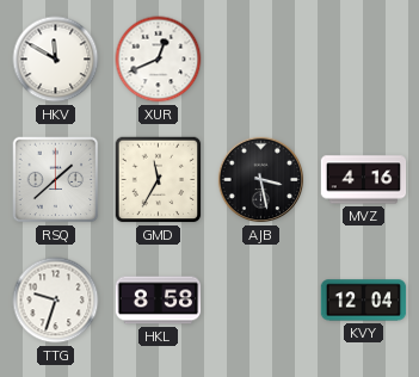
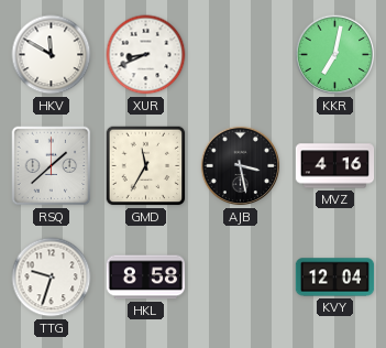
XUR: 12:41 -> 8:41 (146, 55)
KKR: none -> 7:02 (335, 55)
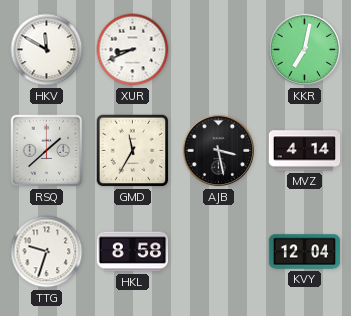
MVZ: 4:16 -> 4:14 (305, 151)
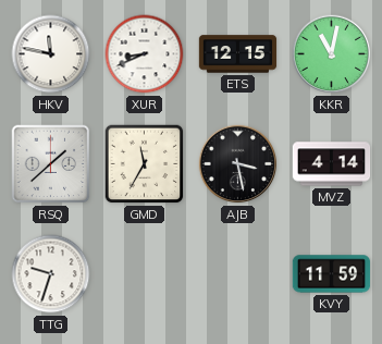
HKV: 11:50 -> 11:47 (51, 54)
ETS: none -> 12:15 (238, 54)
KKR: 7:02 -> 11:02 (332, 54)
HKL: 8:58 -> none (133, 252)
KVY: 12:04 -> 11:59 (332, 274)
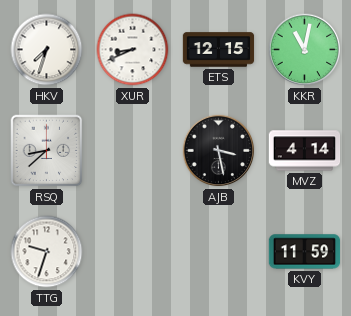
HKV: 11:47 -> 7:33 (47, 50)
RSQ: 1:38 -> 8:38 (47, 151)
GMD: 11:35 -> none (145, 164)
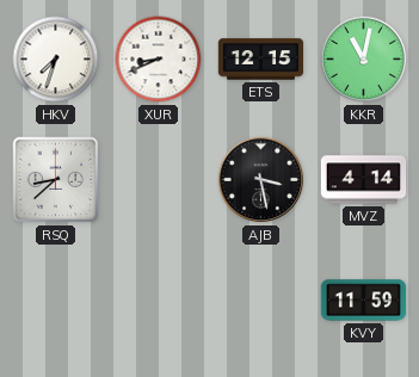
TTG: 9:33 -> none (47, 252)
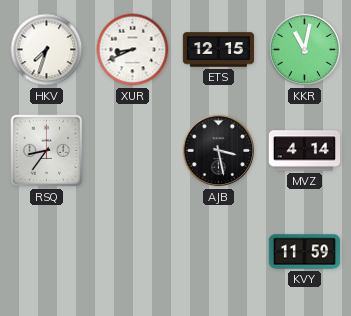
RSQ: 8:38 -> 8:36 (47, 151)
